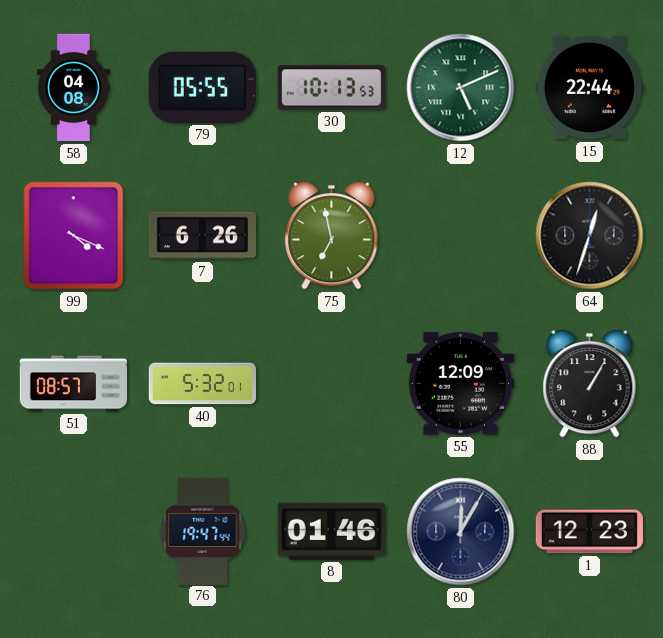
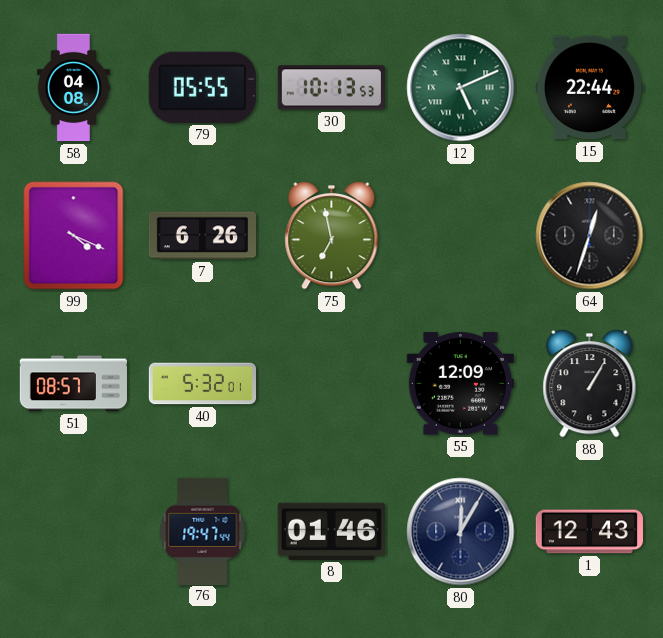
1: 12:23 -> 12:43 (589, 532)
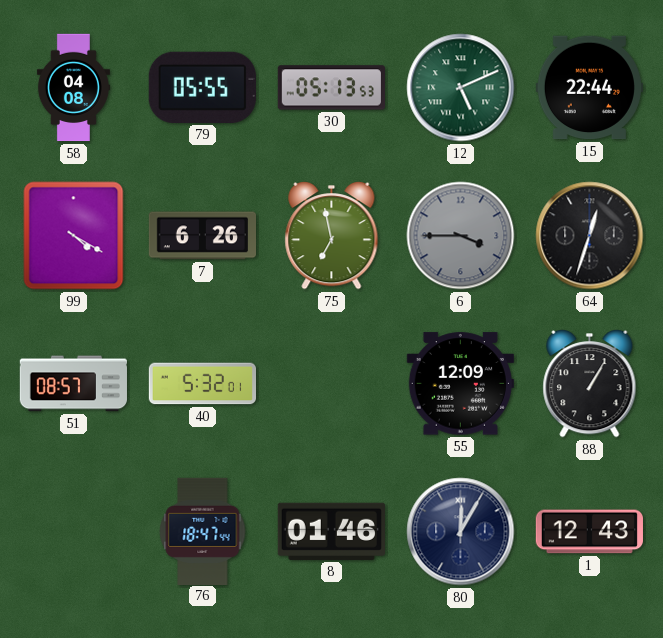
30: 10:13 -> 05:13 (331, 88)
99: 4:19 -> 4:20 (74, 236)
6: none -> 3:45 (461, 236)
76: 19:47 -> 18:47 (203, 531)
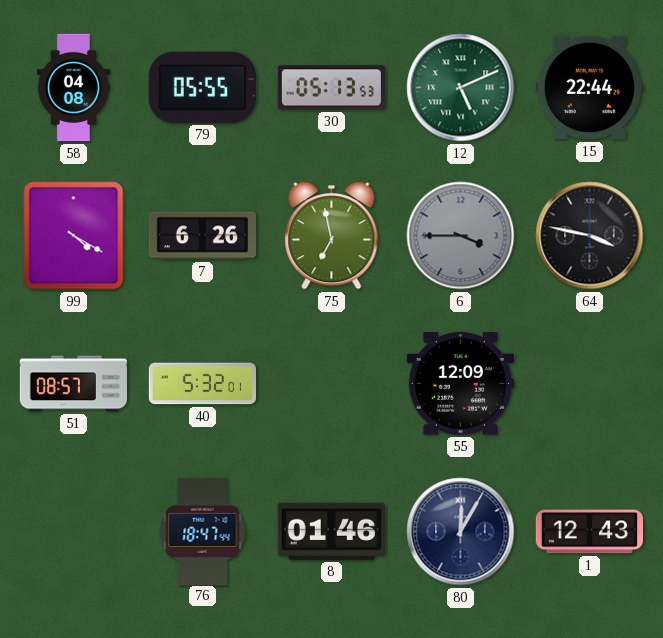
64: 12:33 -> 3:47 (590, 236)
88: 1:05 -> none (590, 383)
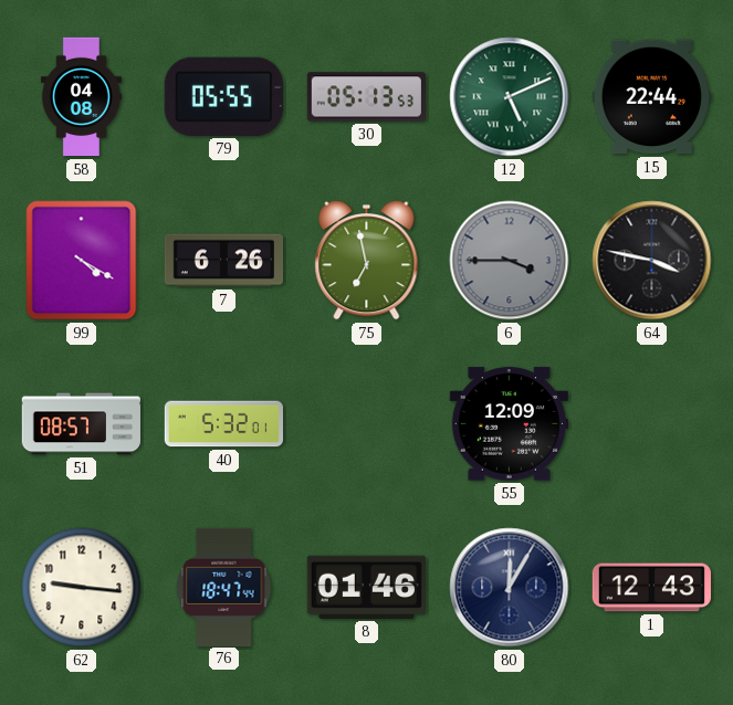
62: none -> 9:16 (82, 588)
